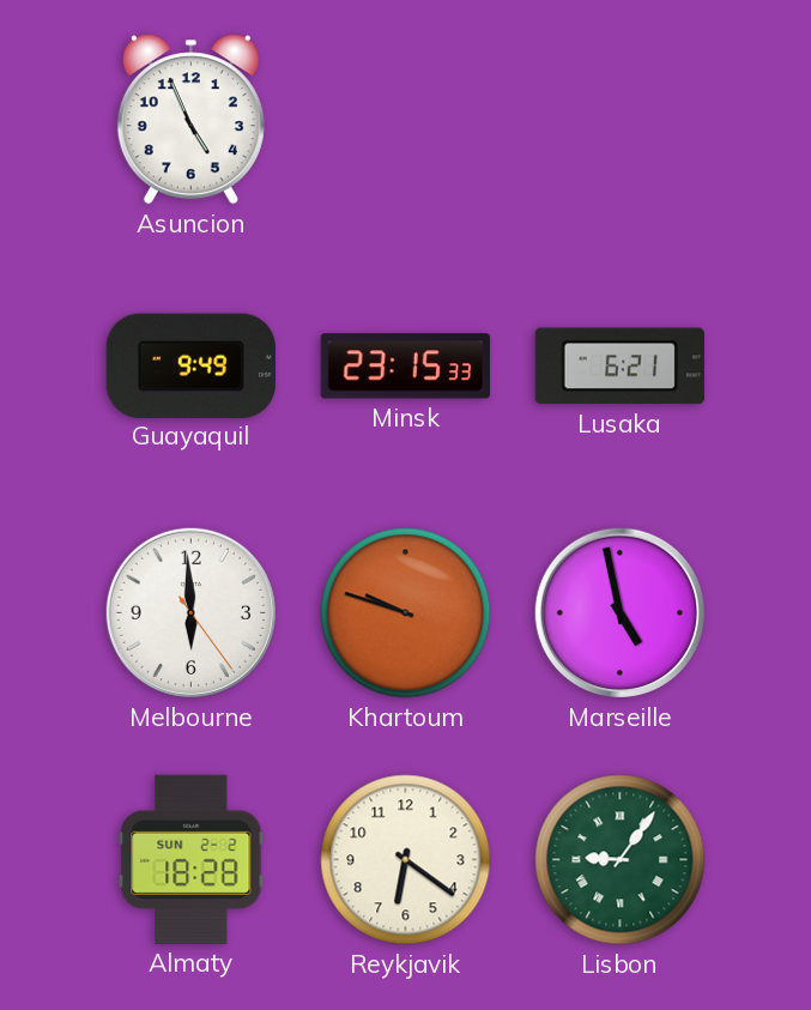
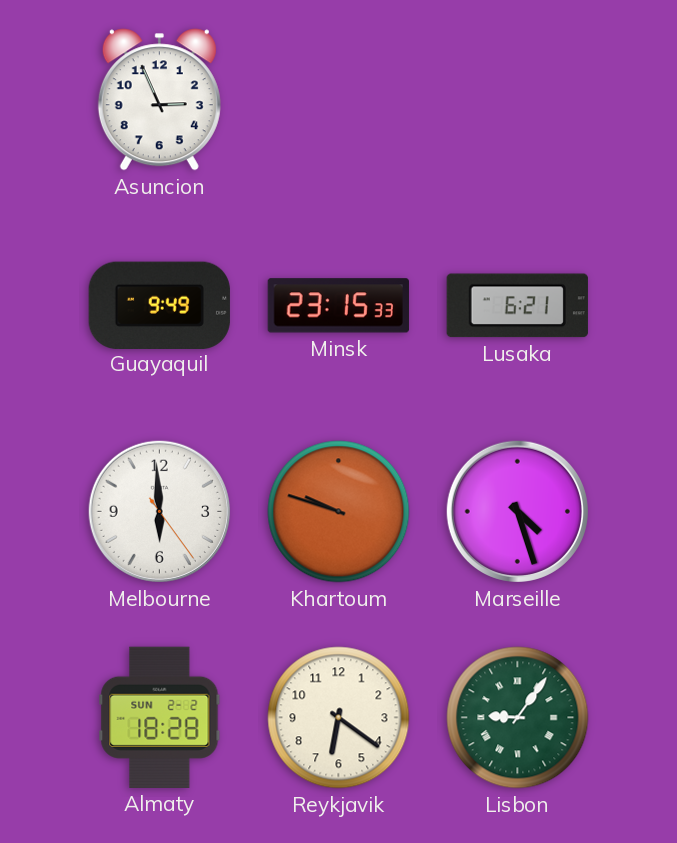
Asuncion: 4:56 -> 2:56 (159, 100)
Marseille: 4:58 -> 4:27 (517, 511)
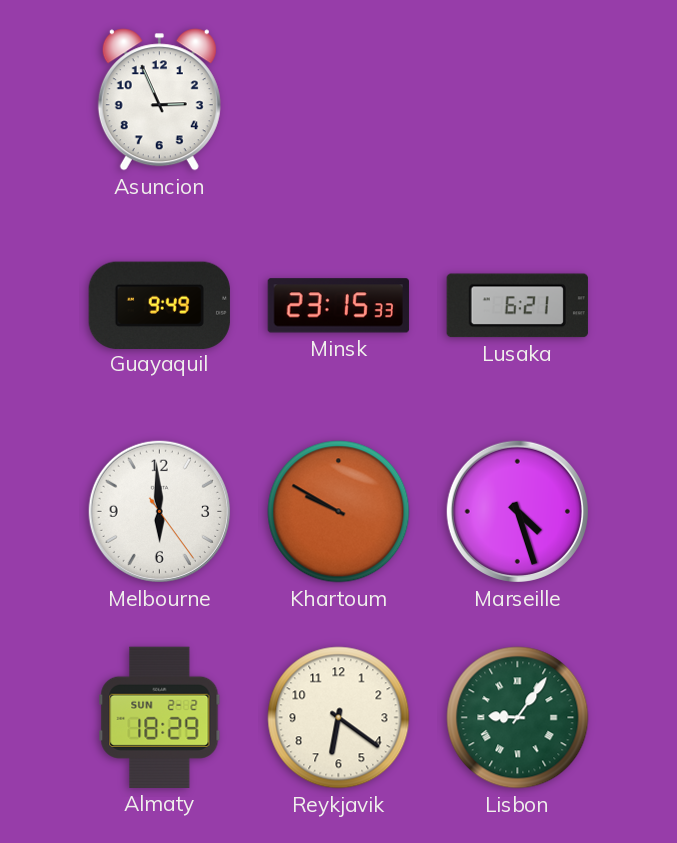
Khartoum: 9:48 -> 9:50 (339, 512)
Almaty: 18:28 -> 18:29 (160, 717)
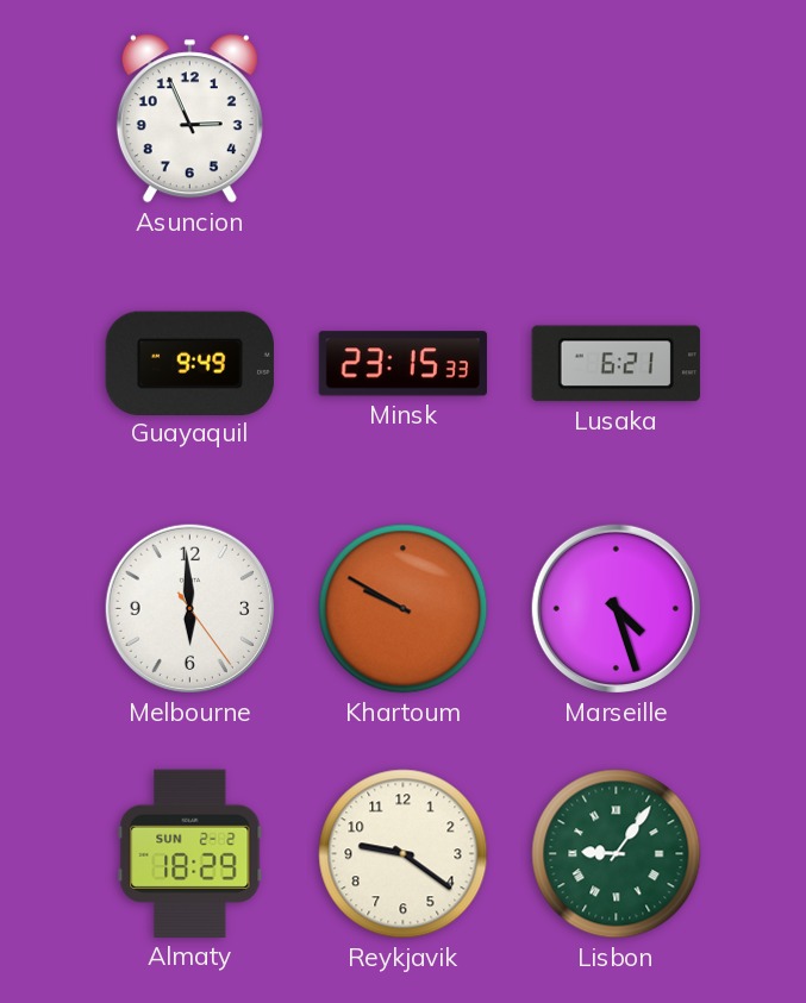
Reykjavik: 6:21 -> 9:21 (404, 854)
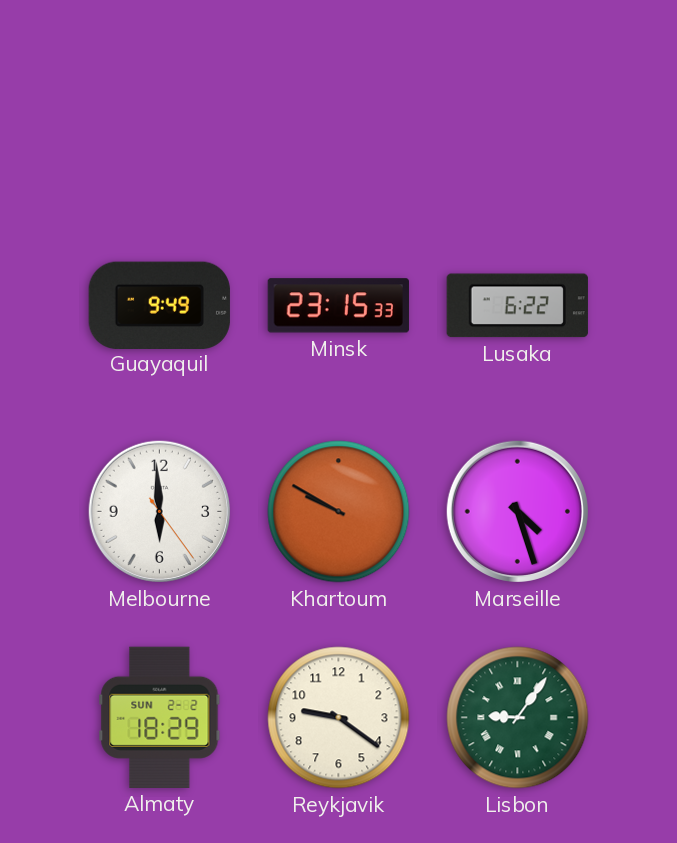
Asuncion: 2:56 -> none (189, 119)
Lusaka: 6:21 -> 6:22 (517, 306)
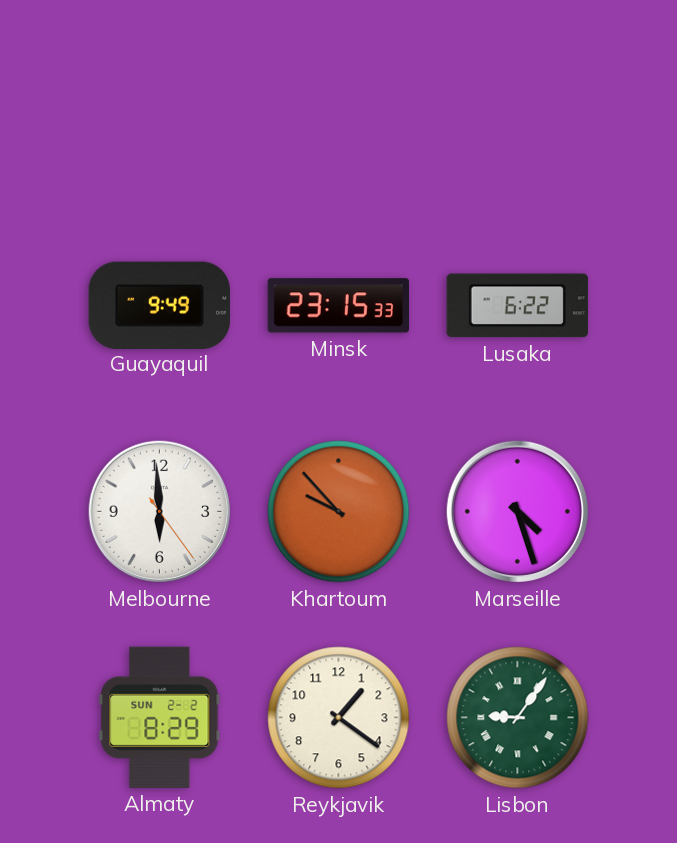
Khartoum: 9:50 -> 9:53 (339, 512)
Almaty: 18:29 -> 8:29 (160, 717)
Reykjavik: 9:21 -> 1:21 (339, 718)
